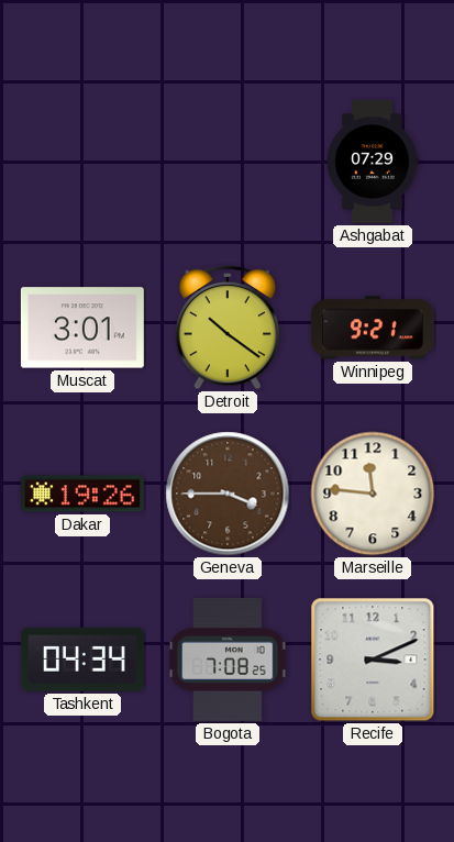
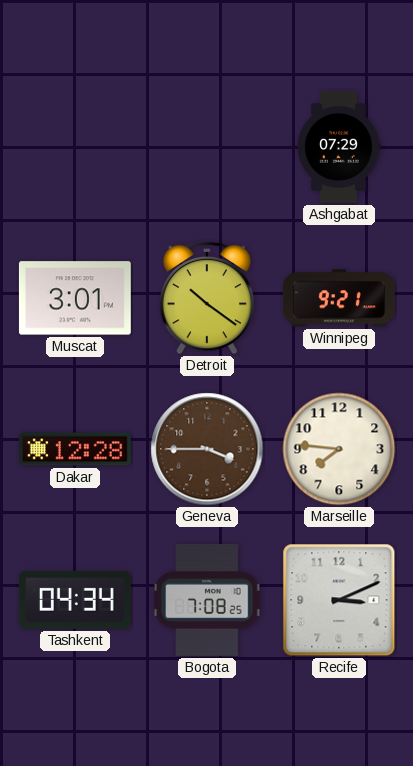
Dakar: 19:26 -> 12:28 (75, 449)
Marseille: 11:46 -> 7:46 (339, 449)
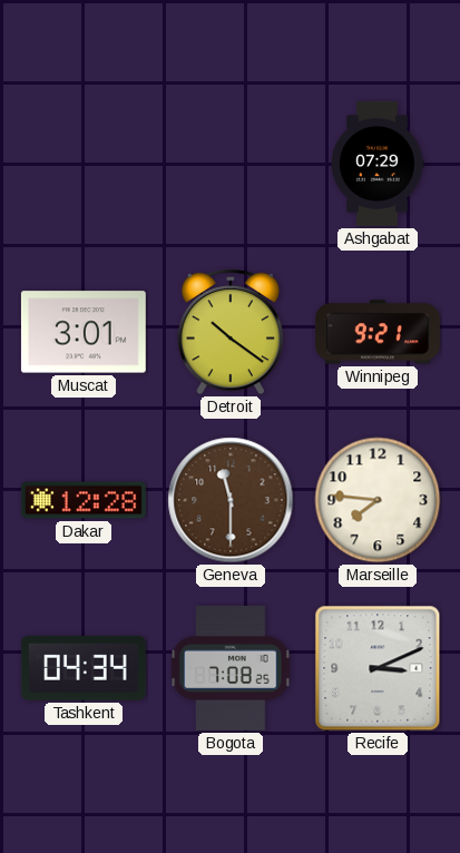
Geneva: 3:45 -> 11:30 (231, 500)
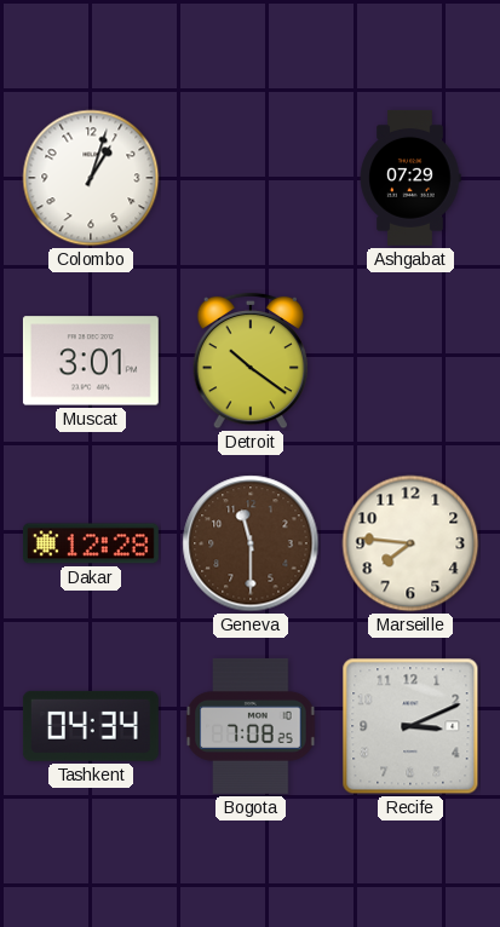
Colombo: none -> 1:03 (91, 178)
Winnipeg: 9:21 -> none (378, 332)
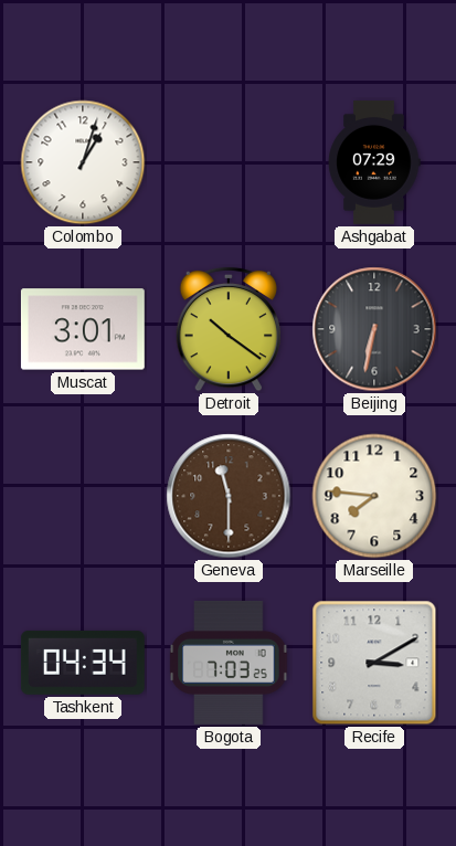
Beijing: none -> 6:32 (374, 329)
Dakar: 12:28 -> none (91, 543)
Bogota: 7:08 -> 7:03 (229, 663)
Recife: 3:11 -> 3:10 (374, 663)
